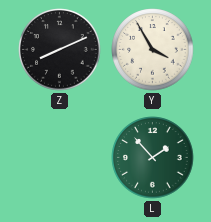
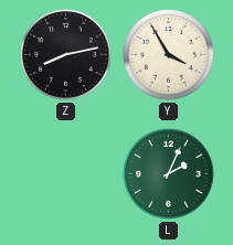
Z: 8:11 -> 8:13 (66, 55)
L: 1:53 -> 2:04 (169, 174)
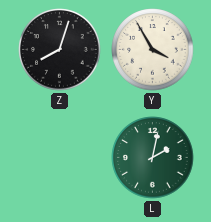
Z: 8:13 -> 8:03 (60, 50)
L: 2:04 -> 2:02 (153, 158)
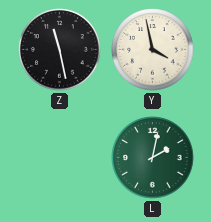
Z: 8:03 -> 11:28 (60, 50)
Y: 3:55 -> 3:58 (153, 50)
